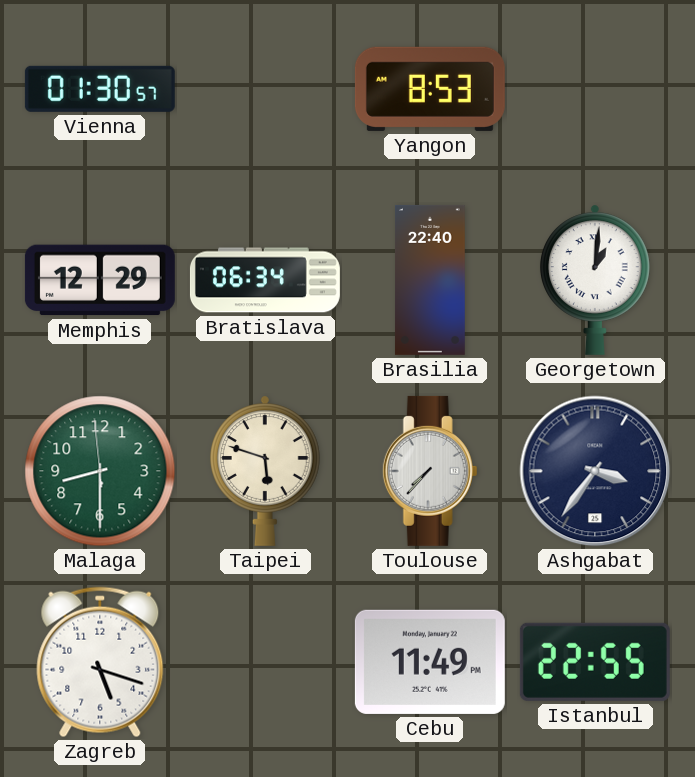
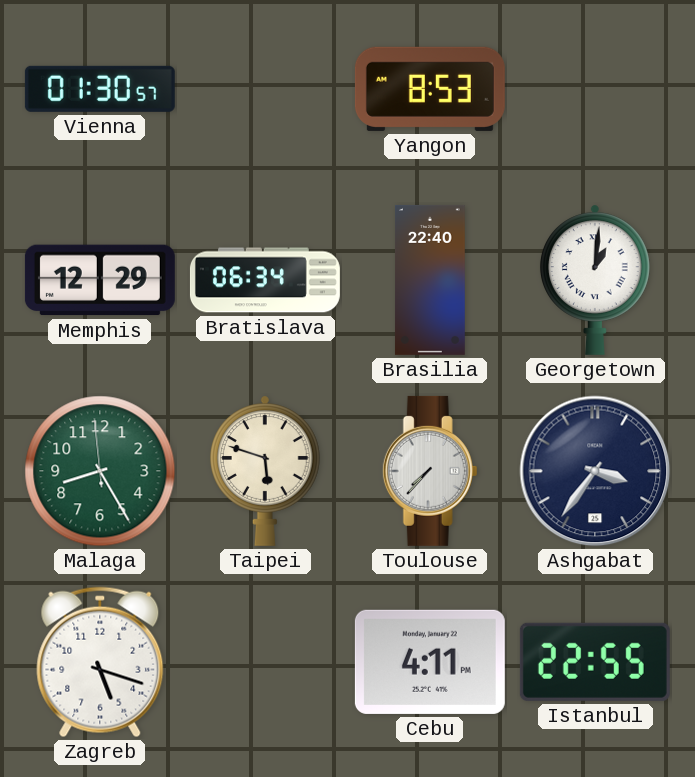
Malaga: 8:29 -> 8:24 (100, 471)
Cebu: 11:49 -> 4:11 (430, 662)
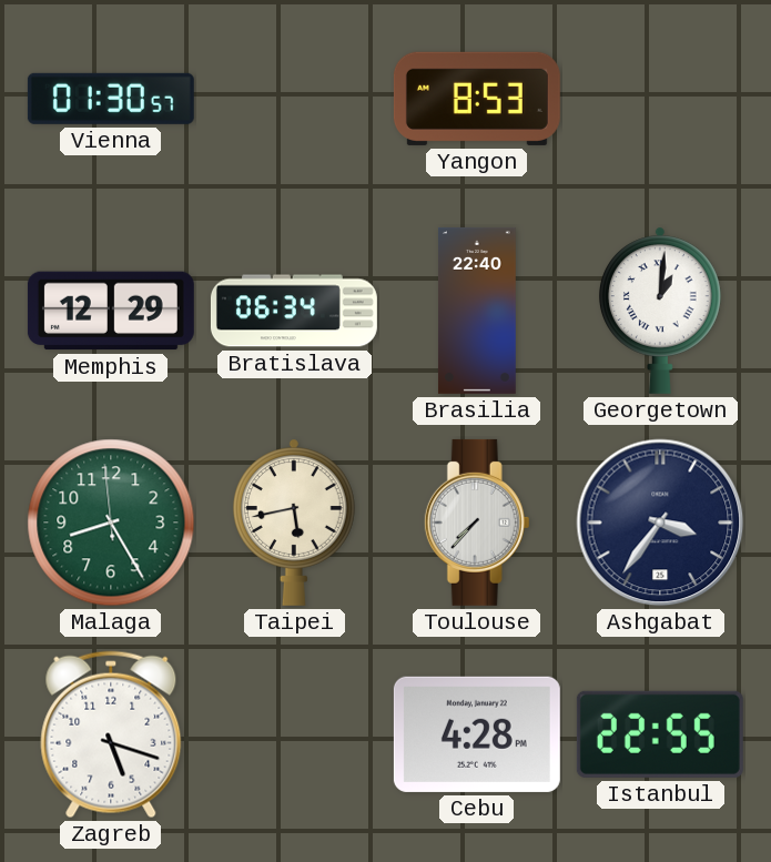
Taipei: 5:48 -> 5:43 (294, 523)
Cebu: 4:11 -> 4:28 (477, 734)
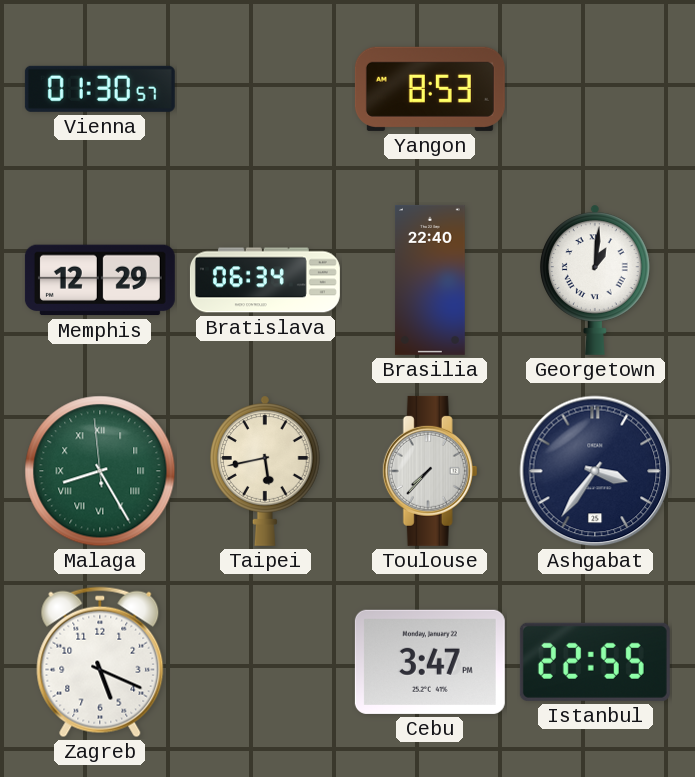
Malaga numerals: Arabic -> Roman (100, 471)
Zagreb: 5:18 -> 5:19 (100, 662)
Cebu: 4:28 -> 3:47 (430, 662)
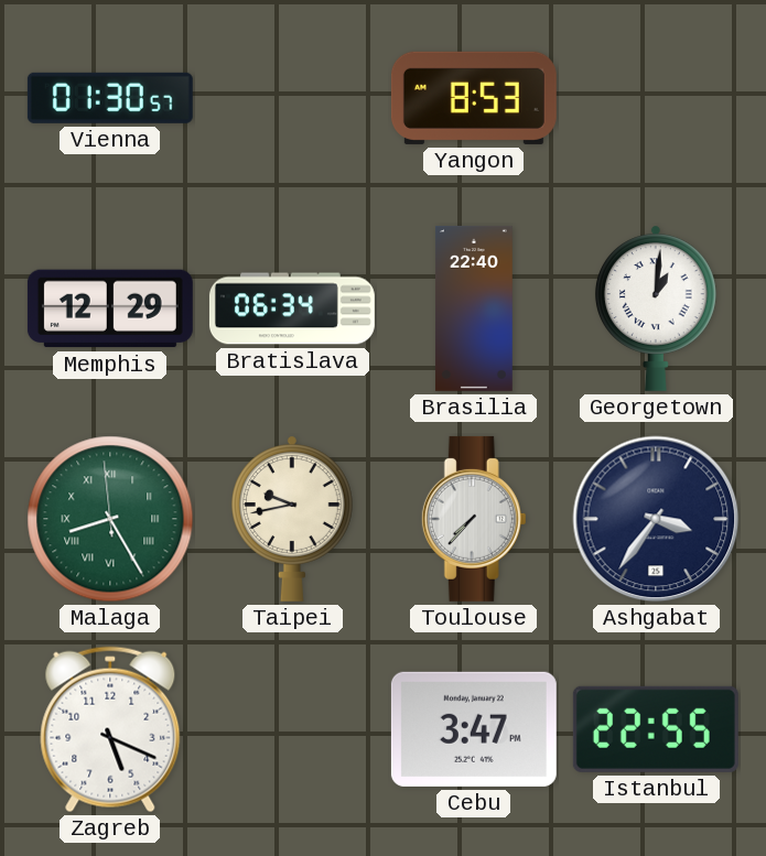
Taipei: 5:43 -> 9:43 (292, 519)
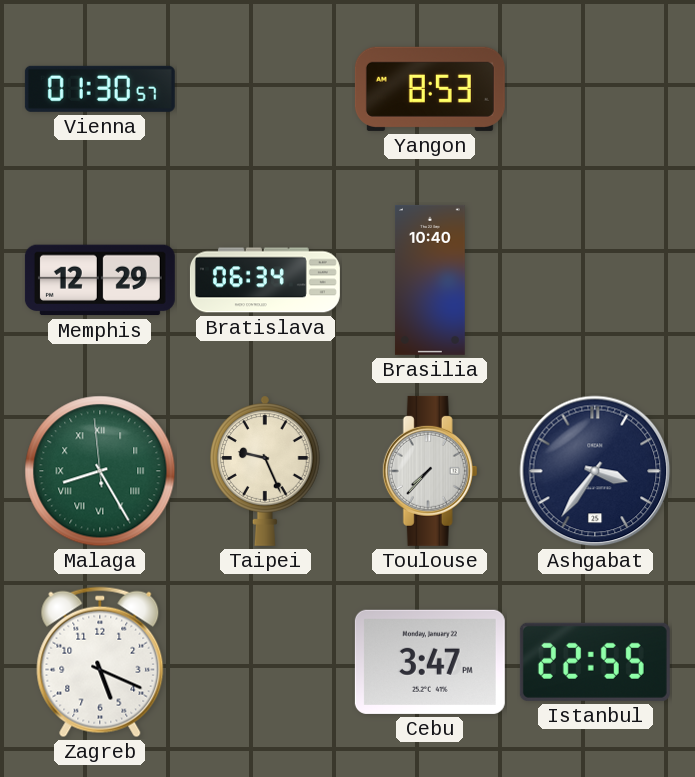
Brasilia: 22:40 -> 10:40 (430, 280)
Georgetown: 1:01 -> none (656, 308)
Taipei: 9:43 -> 9:26 (265, 471)
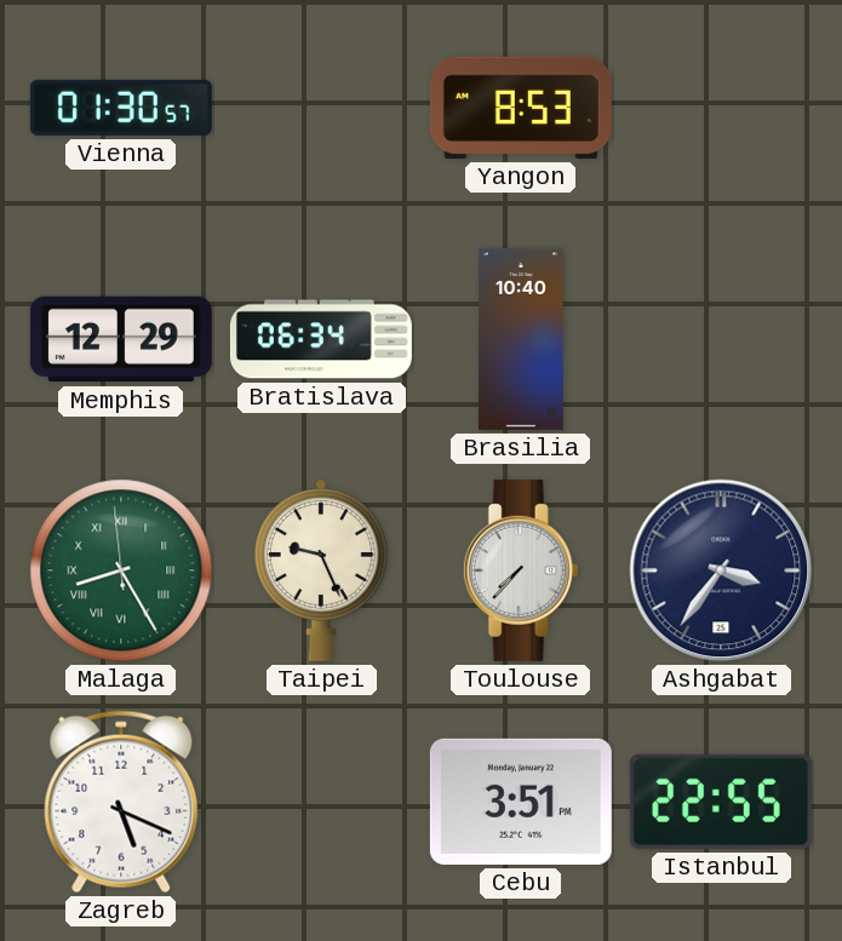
Cebu: 3:47 -> 3:51 (521, 802)
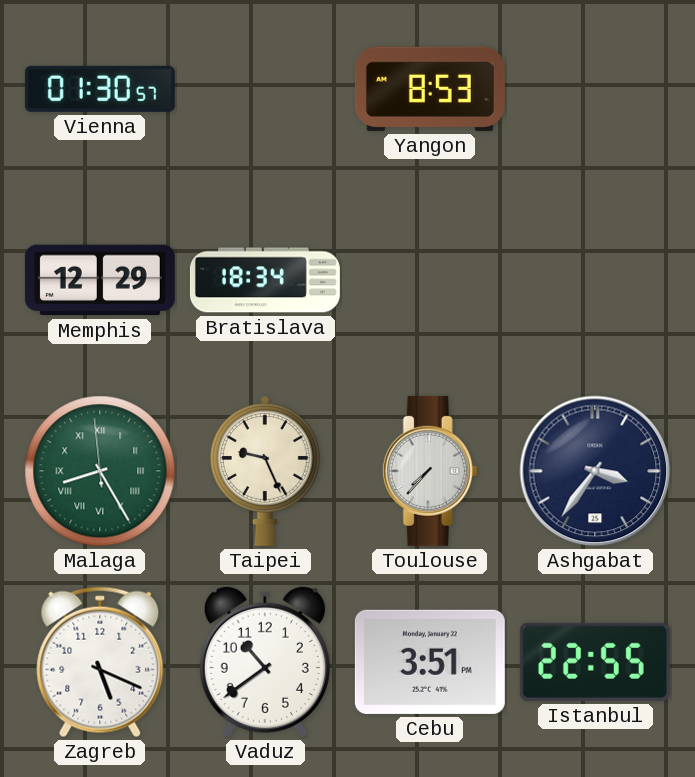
Bratislava: 06:34 -> 18:34 (265, 280)
Brasilia: 10:40 -> none (521, 339)
Vaduz: none -> 10:39 (265, 662)
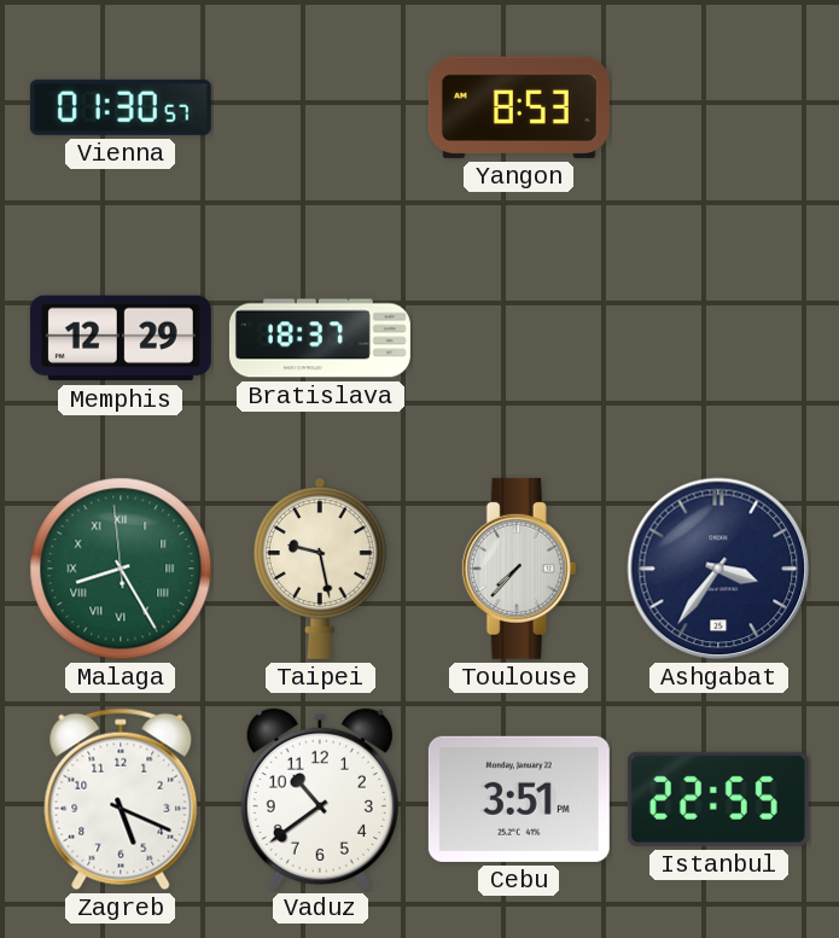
Bratislava: 18:34 -> 18:37 (320, 338)
Taipei: 9:26 -> 9:28 (320, 569)
